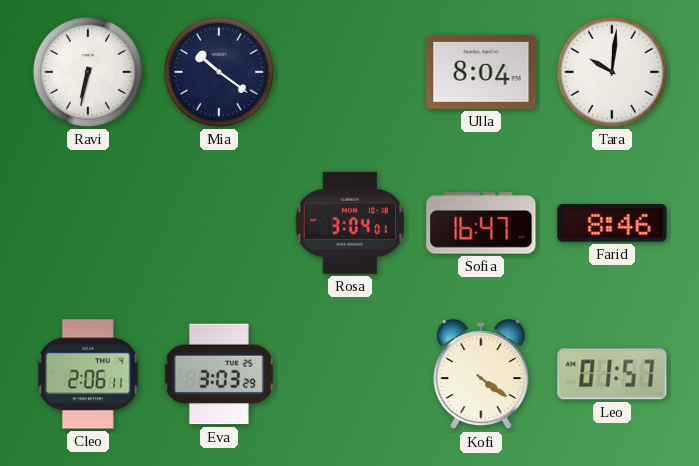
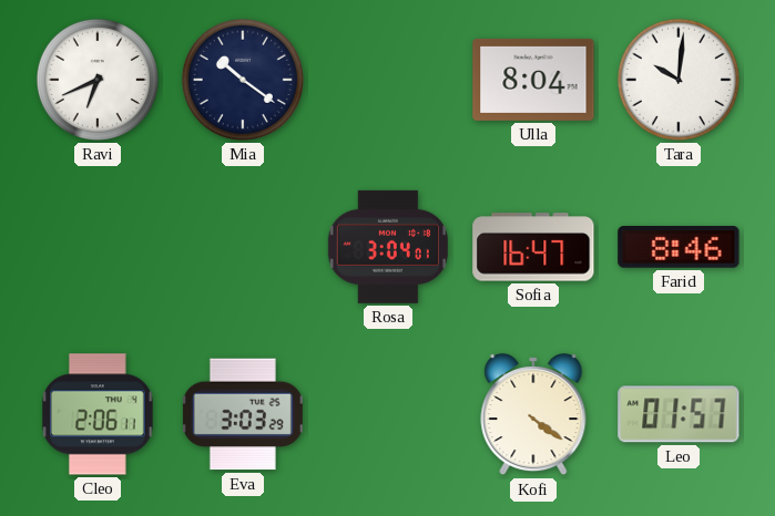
Ravi: 6:32 -> 6:41 (98, 80)
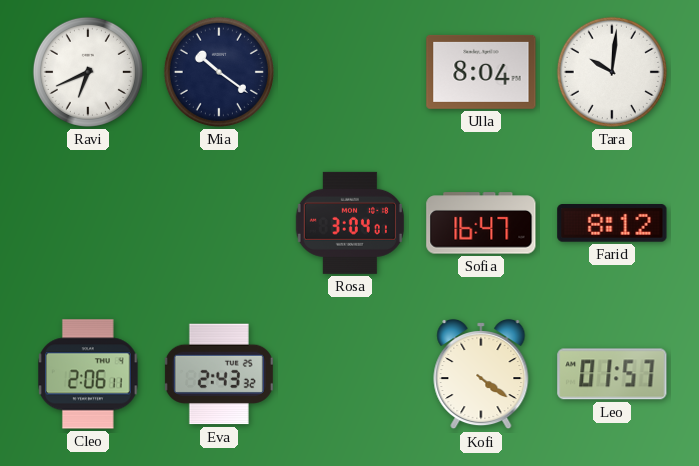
Farid: 8:46 -> 8:12 (612, 224)
Eva: 3:03 -> 2:43 (219, 374)
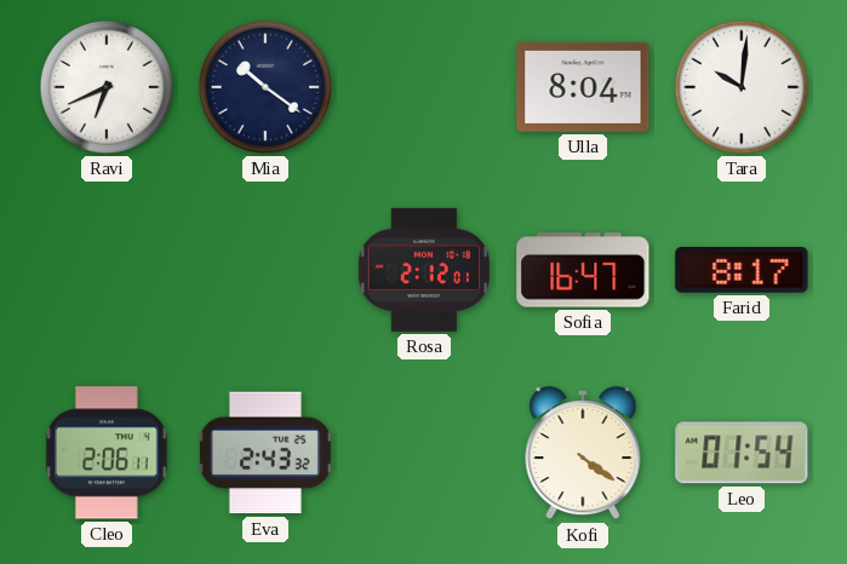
Rosa: 3:04 -> 2:12 (424, 270)
Farid: 8:12 -> 8:17 (742, 271)
Leo: 01:57 -> 01:54 (742, 453)
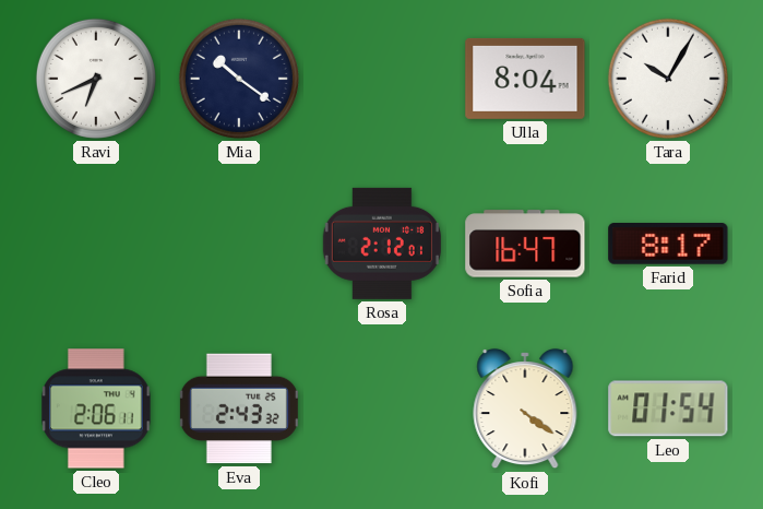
Tara: 10:01 -> 10:05 (668, 79)
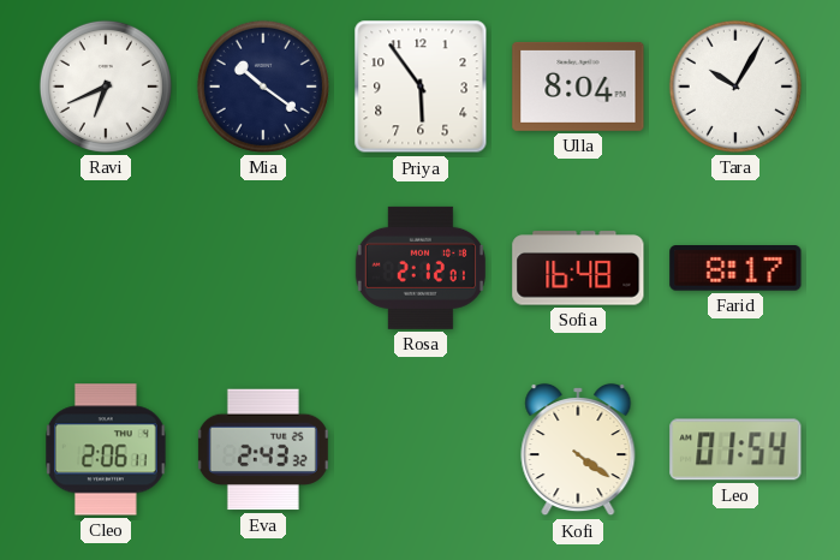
Priya: none -> 5:54 (421, 87)
Sofia: 16:47 -> 16:48 (578, 268)
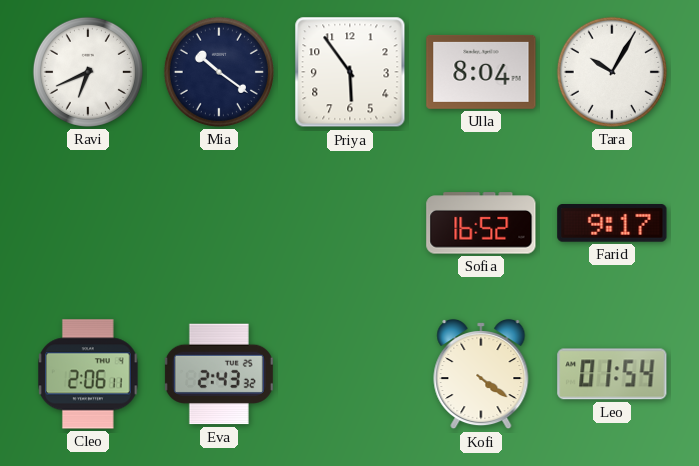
Rosa: 2:12 -> none (421, 268)
Sofia: 16:48 -> 16:52 (481, 223)
Farid: 8:17 -> 9:17 (612, 224)
